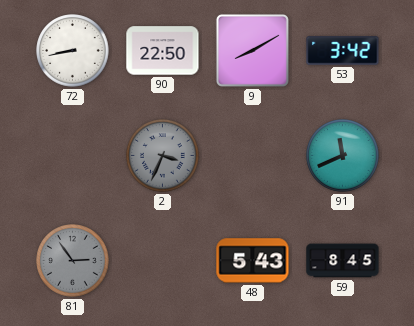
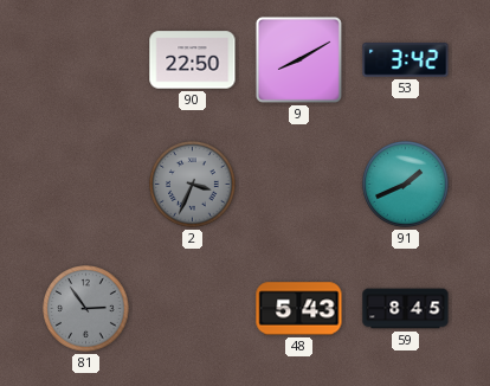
72: 8:43 -> none (73, 51)
91: 11:41 -> 1:41 (406, 185)
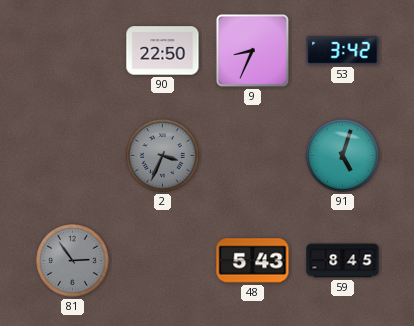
9: 8:10 -> 8:34 (252, 50)
91: 1:41 -> 5:03 (343, 156)
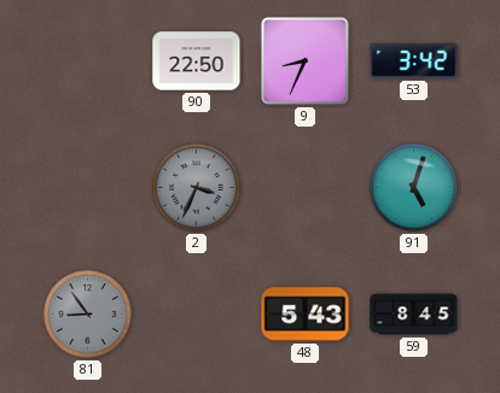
81: 2:54 -> 8:54 (88, 315)
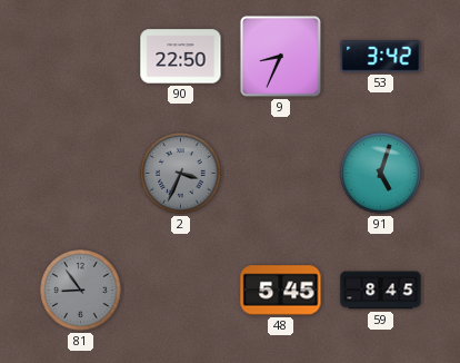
48: 5:43 -> 5:45 (281, 291)
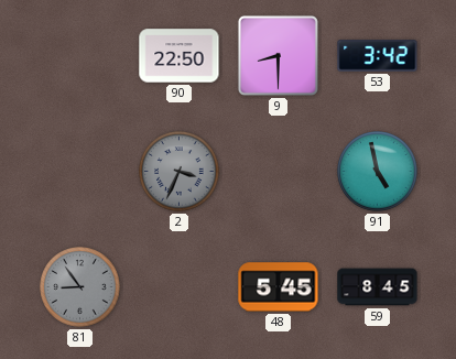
9: 8:34 -> 8:30 (278, 55)
91: 5:03 -> 4:58 (378, 172)
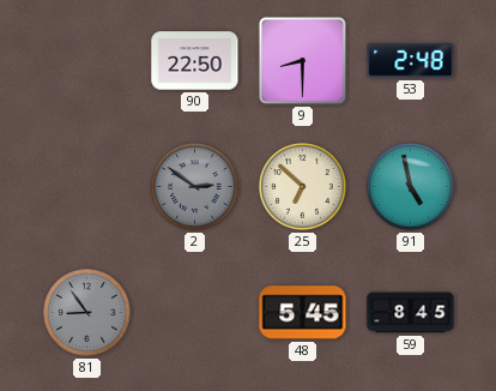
53: 3:42 -> 2:48 (411, 61)
2: 3:34 -> 2:51 (195, 187)
25: none -> 6:52 (303, 187)
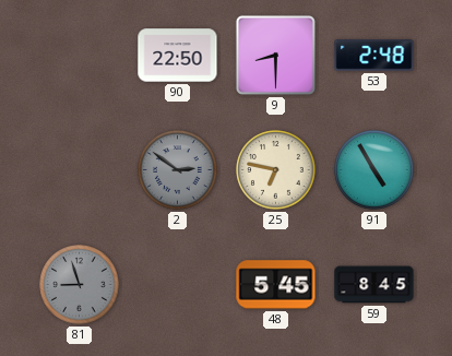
25: 6:52 -> 6:47 (276, 170)
91: 4:58 -> 4:55 (374, 170)
81: 8:54 -> 8:57 (80, 285)
